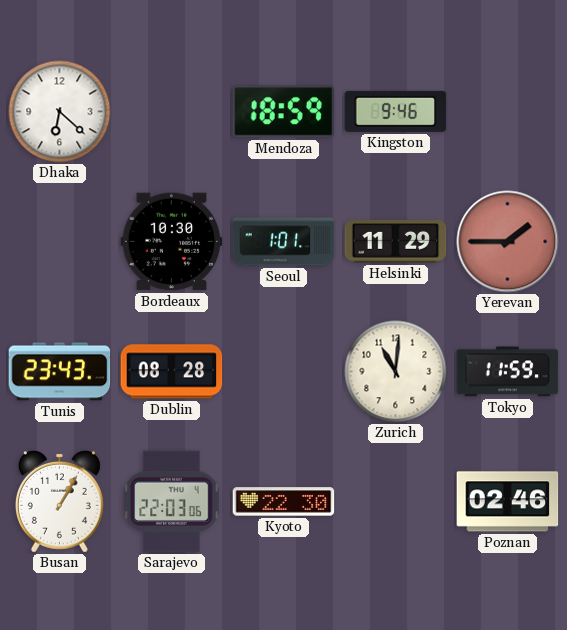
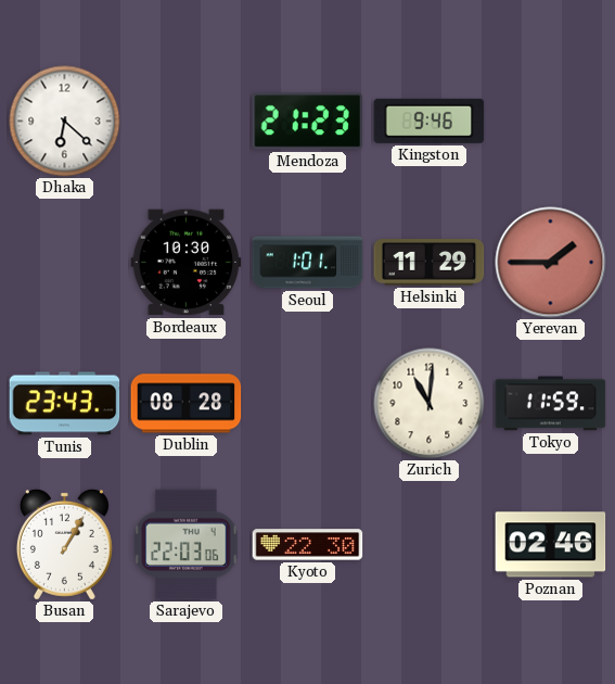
Mendoza: 18:59 -> 21:23 (308, 122)
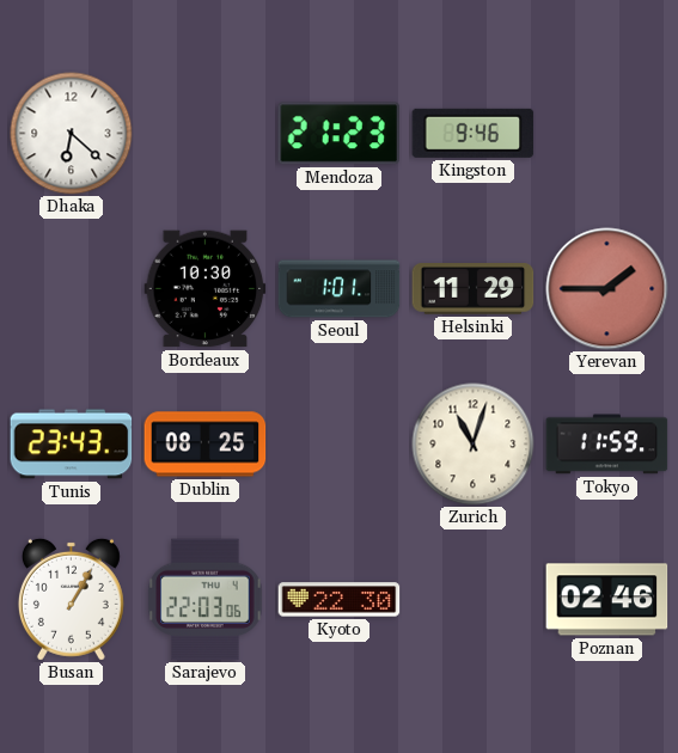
Dublin: 08:28 -> 08:25 (206, 445)
Zurich: 11:01 -> 11:03 (474, 445)
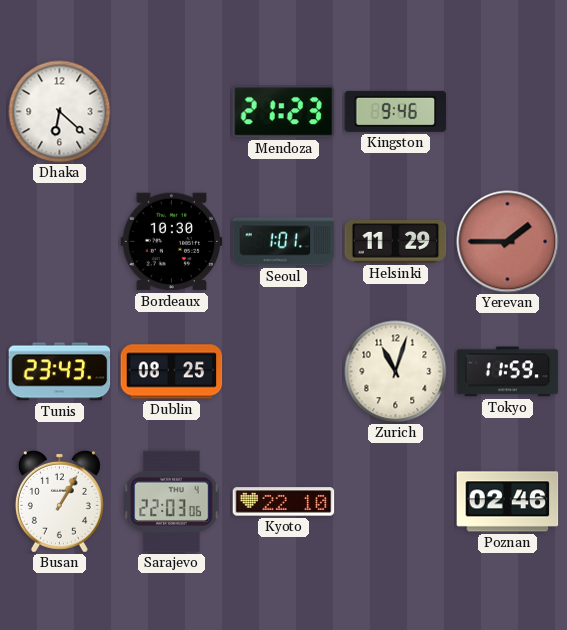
Kyoto: 22:30 -> 22:10 (284, 502)
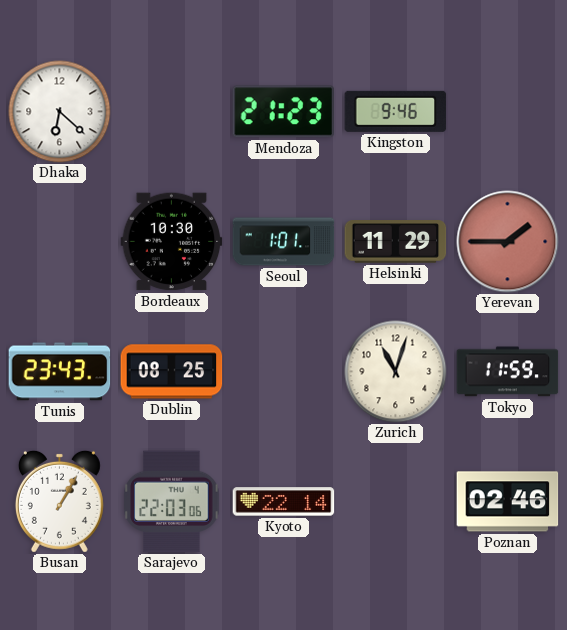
Kyoto: 22:10 -> 22:14 (284, 502)
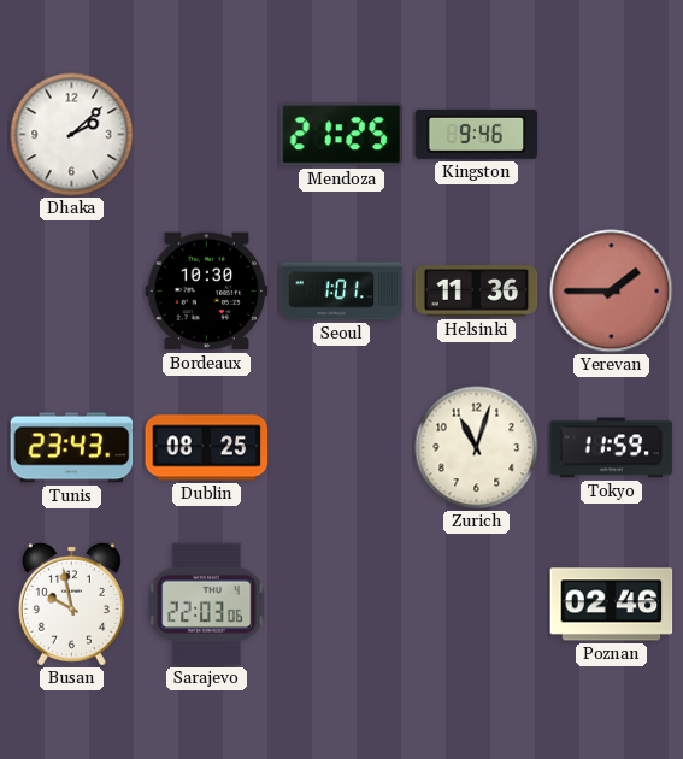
Dhaka: 6:22 -> 2:08 (72, 135)
Mendoza: 21:23 -> 21:25 (342, 135)
Helsinki: 11:29 -> 11:36 (477, 292)
Busan: 1:05 -> 9:58 (71, 604)
Kyoto: 22:14 -> none (284, 502)
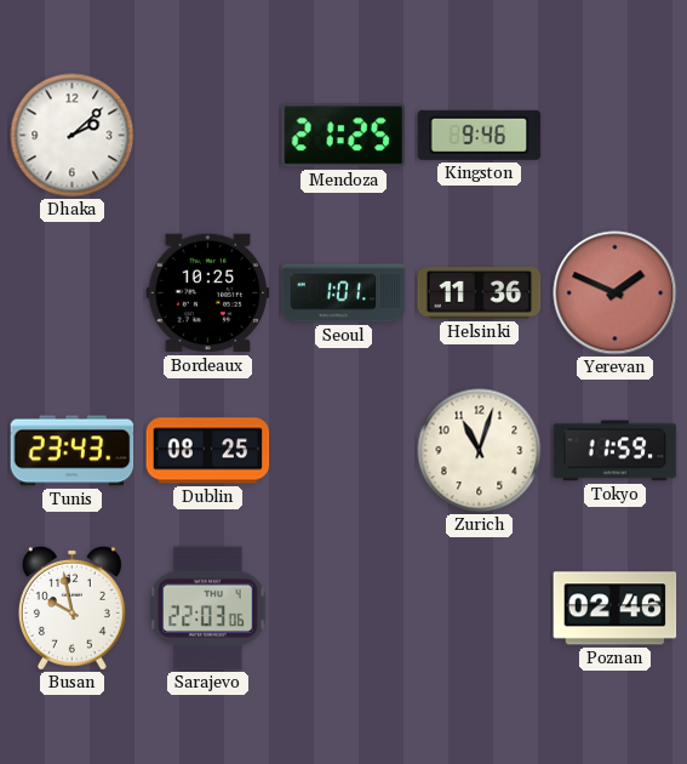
Bordeaux: 10:30 -> 10:25 (208, 293)
Yerevan: 1:45 -> 1:49 (616, 293)
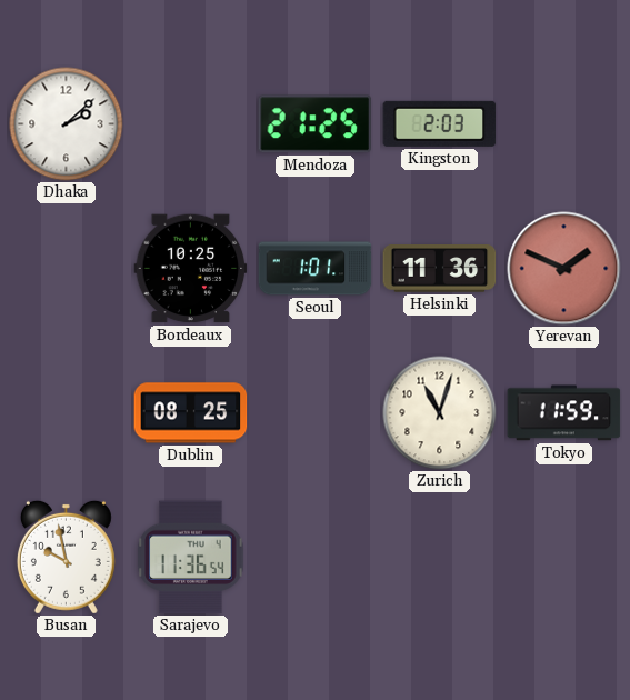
Kingston: 9:46 -> 2:03 (440, 123)
Tunis: 23:43 -> none (73, 451)
Sarajevo: 22:03 -> 11:36 (191, 558)
Poznan: 02:46 -> none (616, 609)
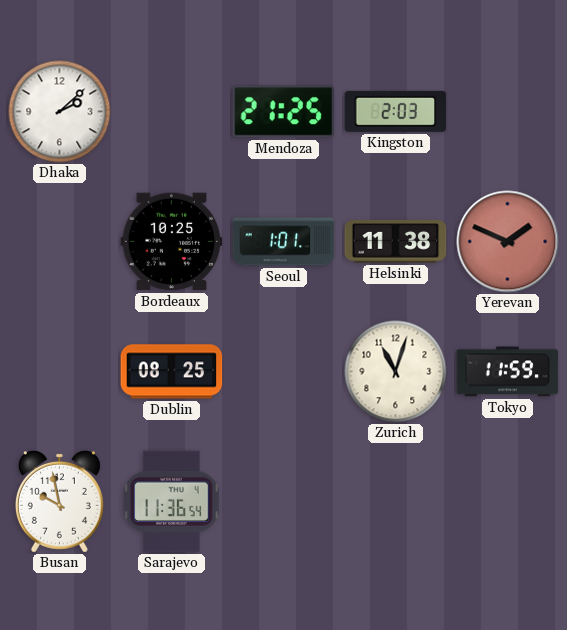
Helsinki: 11:36 -> 11:38 (396, 242)
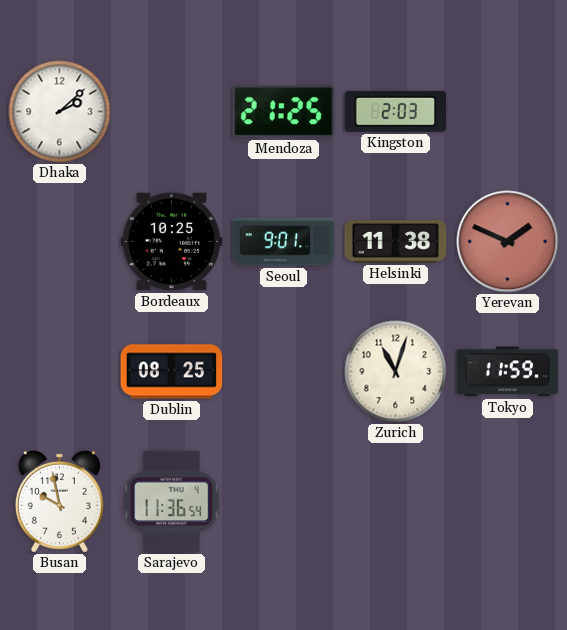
Seoul: 1:01 -> 9:01 (284, 242)
